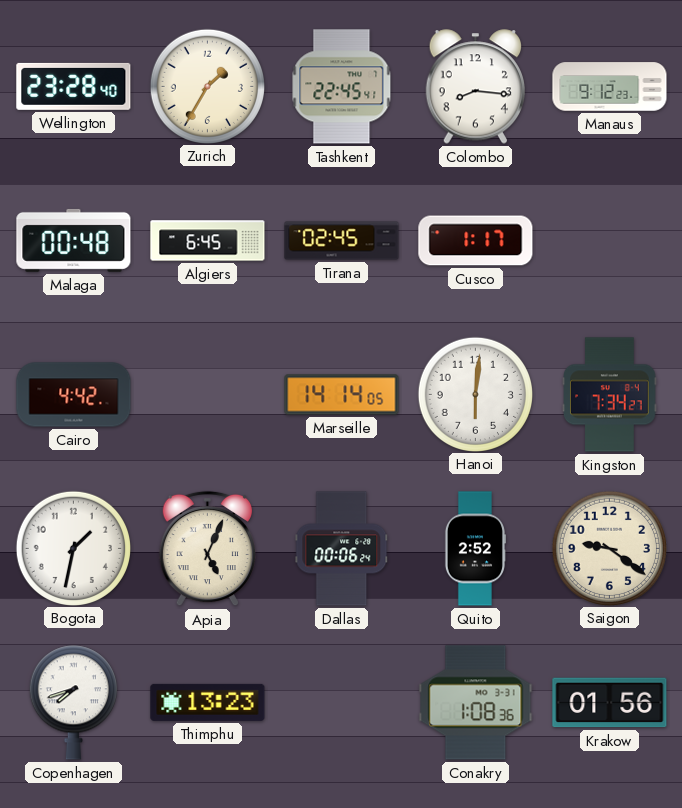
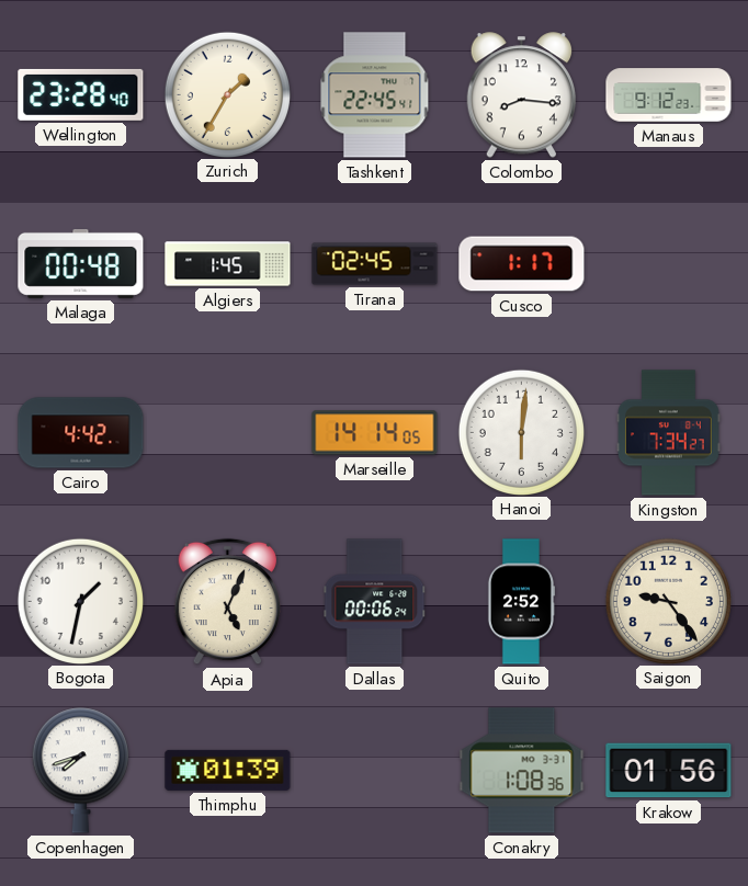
Algiers: 6:45 -> 1:45 (228, 264)
Saigon: 9:21 -> 9:24 (668, 601)
Thimphu: 13:23 -> 01:39 (228, 770)
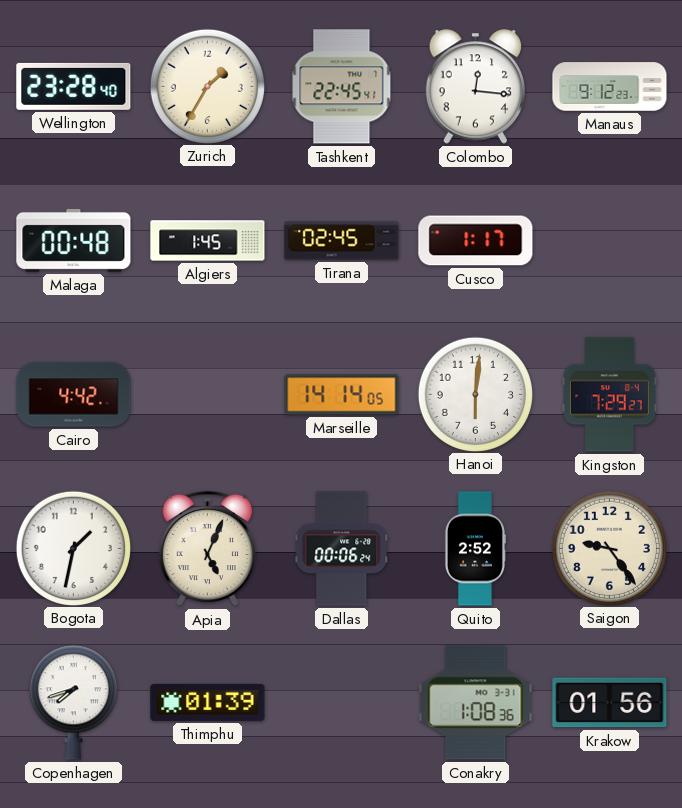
Colombo: 8:16 -> 12:16 (475, 87)
Kingston: 7:34 -> 7:29 (610, 395)
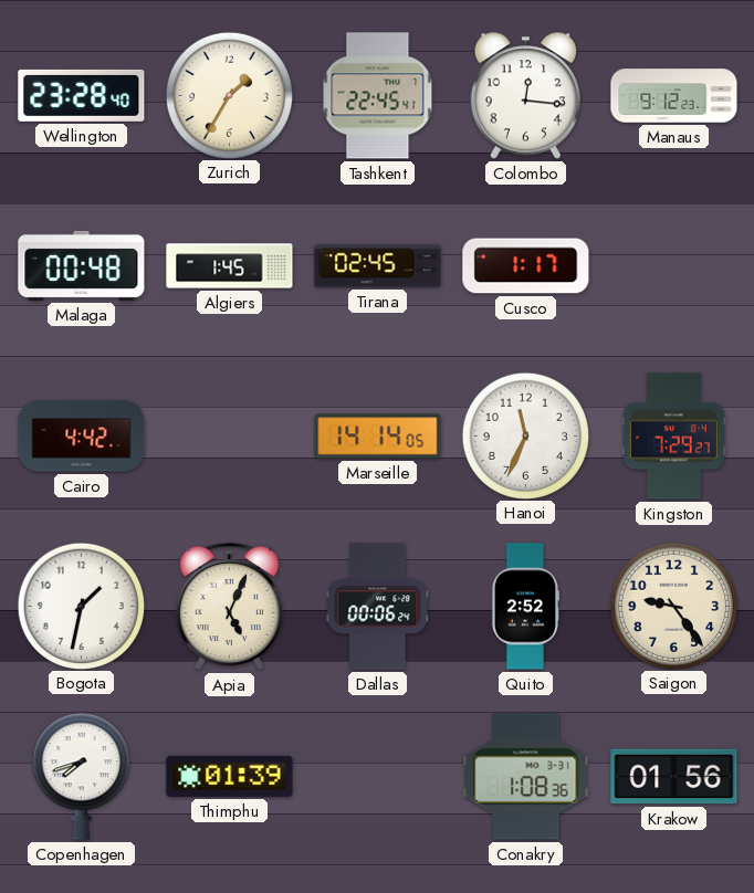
Hanoi: 6:01 -> 11:34 (525, 435)
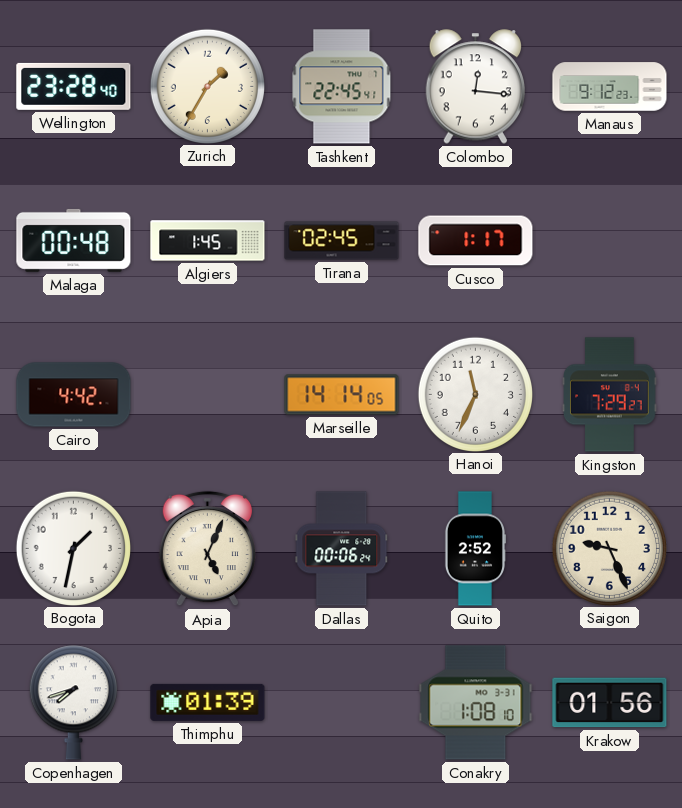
Saigon: 9:24 -> 9:26 (609, 548)
Conakry: 1:08:36 -> 1:08:10 (476, 703)
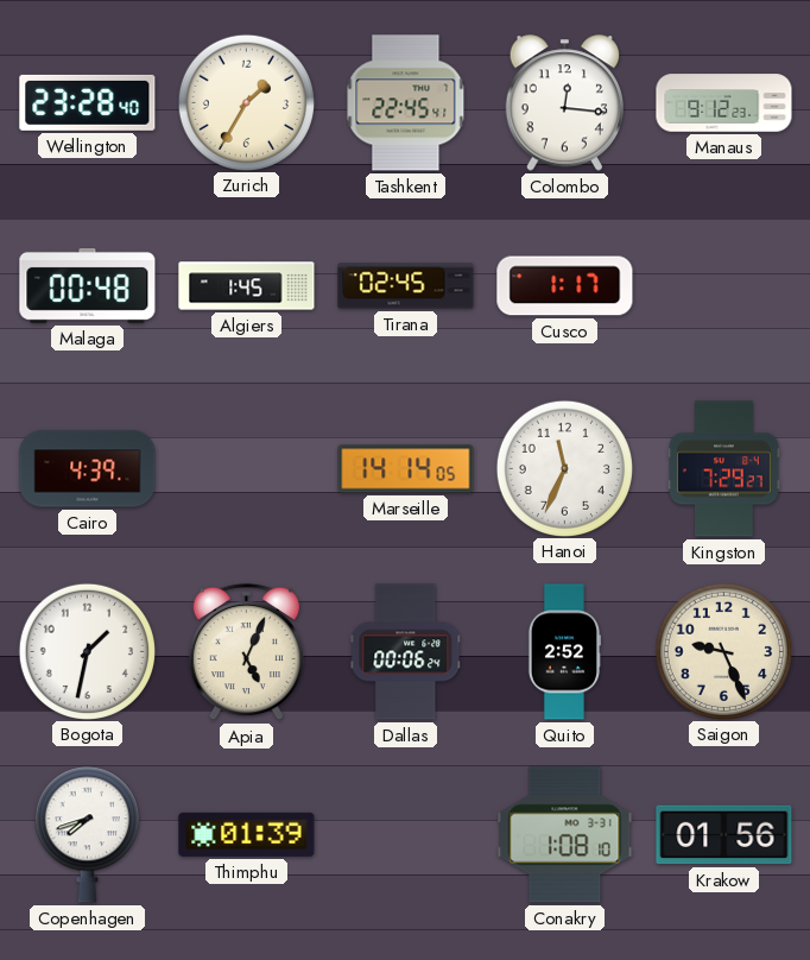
Cairo: 4:42 -> 4:39 (88, 469)
